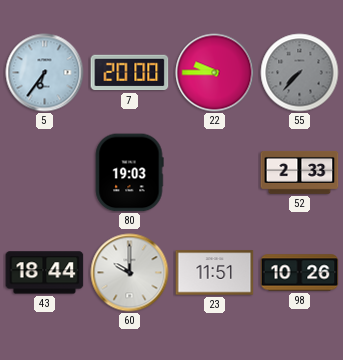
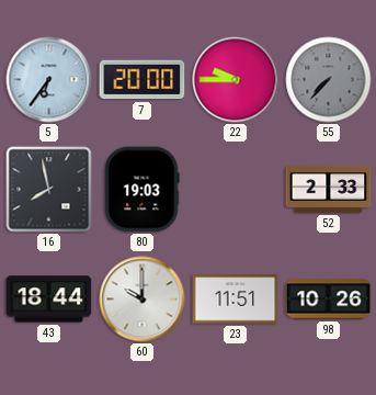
16: none -> 7:58 (49, 190)
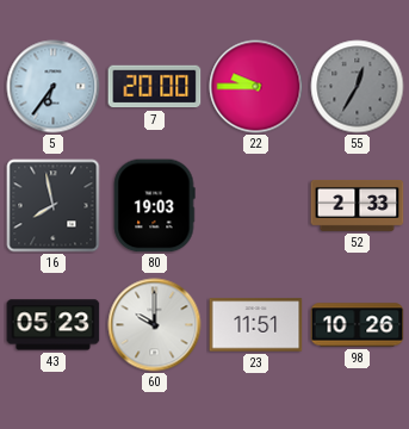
55: 7:37 -> 12:35 (358, 87)
43: 18:44 -> 05:23 (54, 325)
